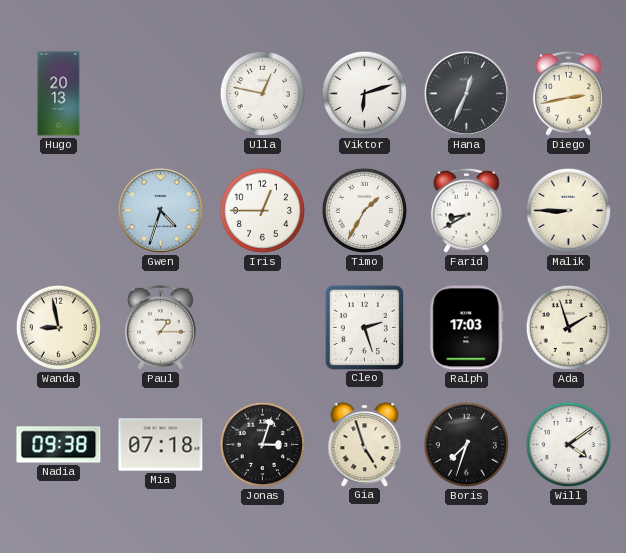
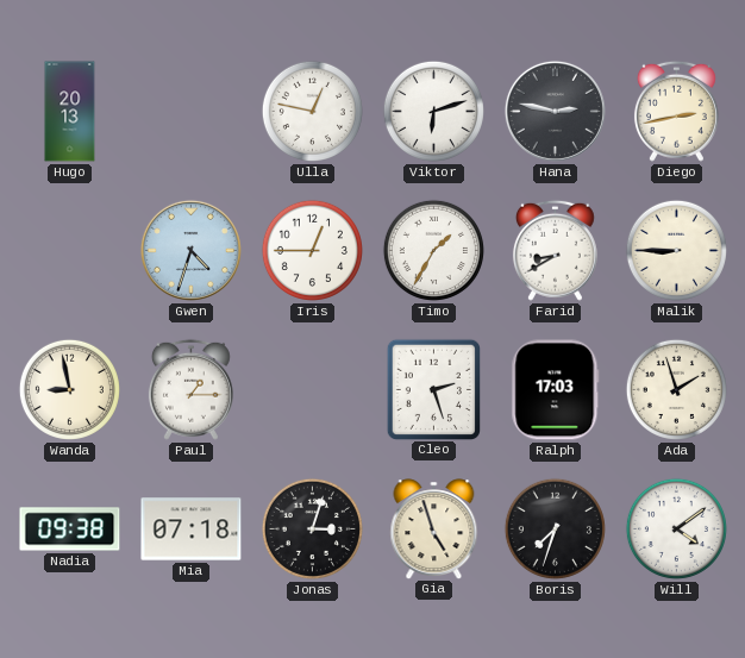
Hana: 12:34 -> 2:47 (555, 111)
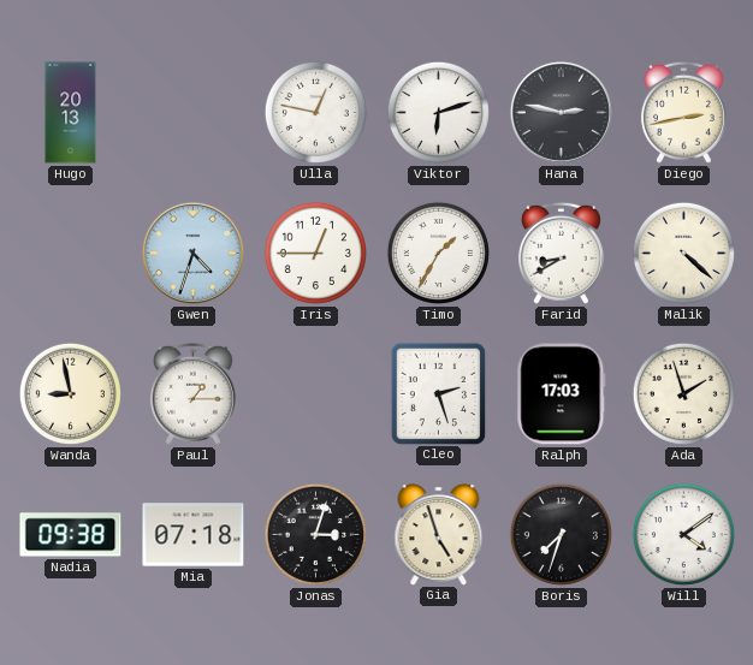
Malik: 8:45 -> 4:22 (683, 253)
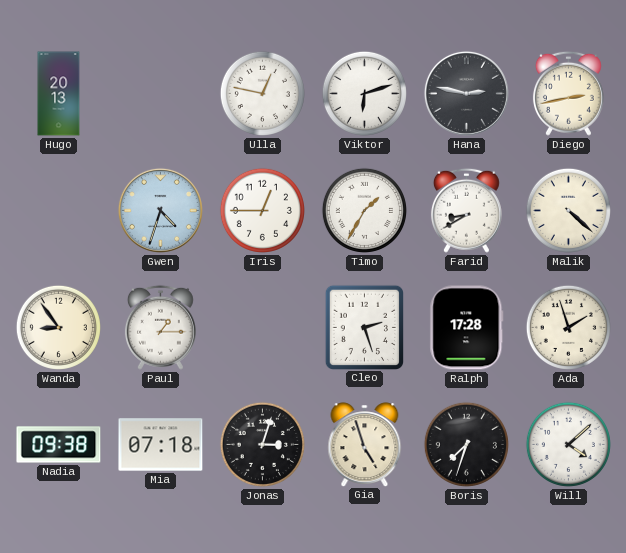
Wanda: 8:58 -> 8:54 (58, 327)
Ralph: 17:03 -> 17:28 (467, 328)
Will: 4:09 -> 4:08 (568, 444)
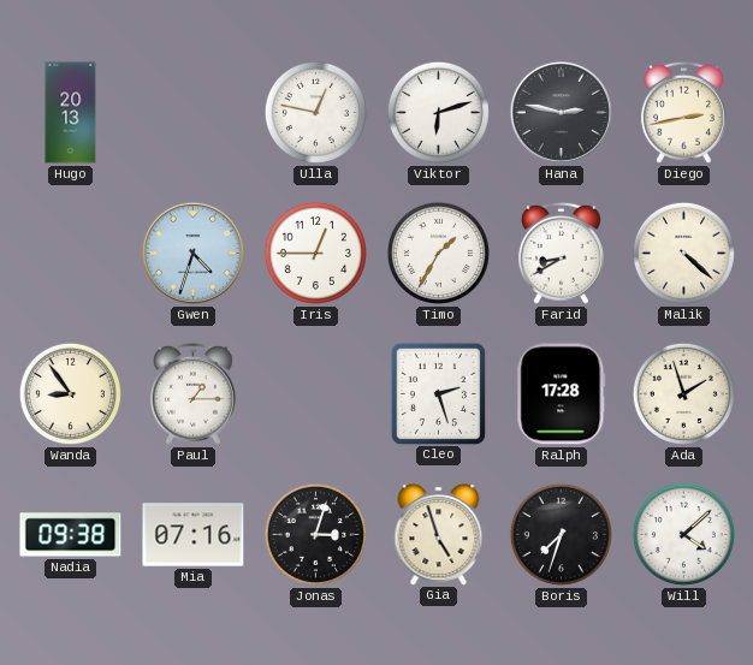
Mia: 07:18 -> 07:16 (194, 535)
